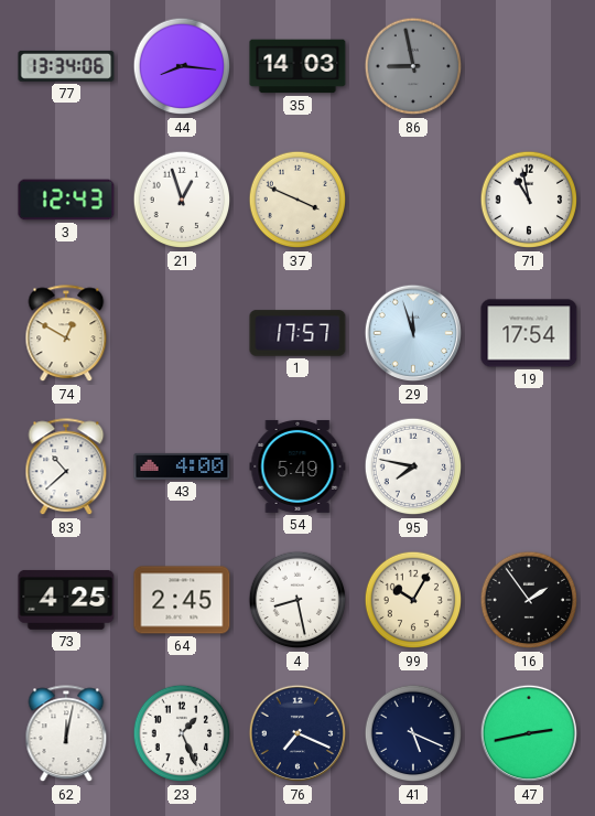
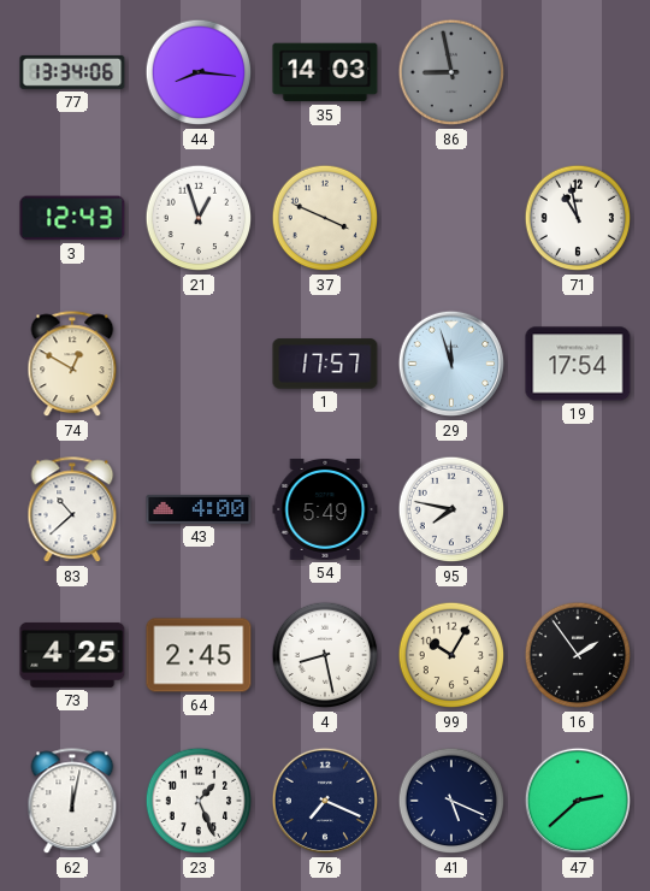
47: 2:43 -> 2:38 (578, 801)
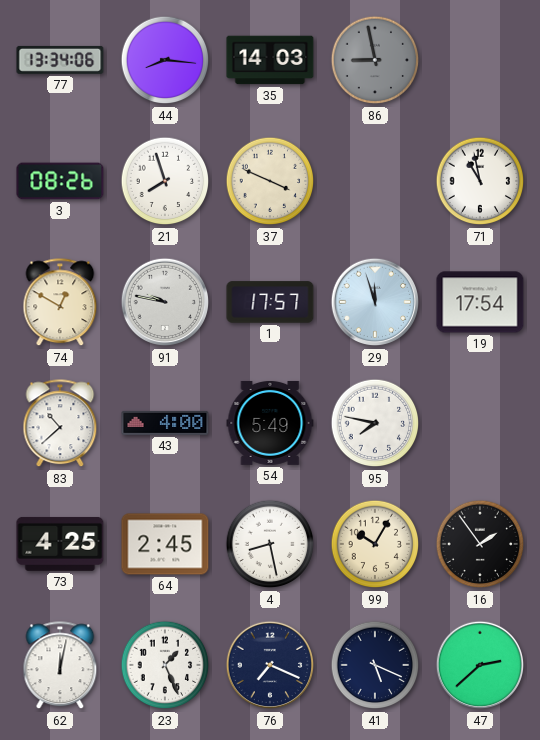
3: 12:43 -> 08:26 (60, 181)
21: 12:57 -> 7:57 (165, 181)
91: none -> 9:47 (165, 302)
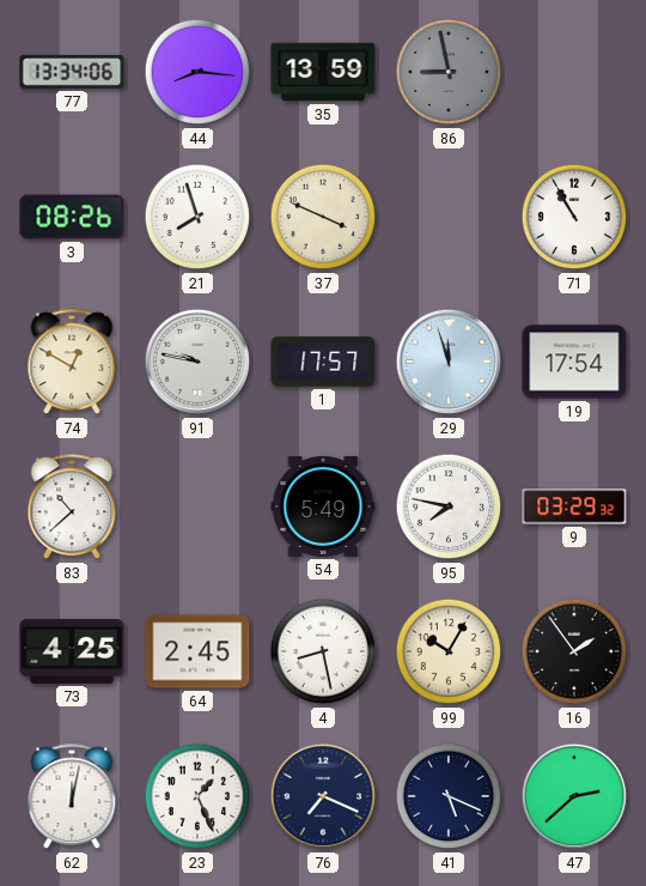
35: 14:03 -> 13:59 (323, 72)
71: 10:58 -> 10:55 (574, 217)
43: 4:00 -> none (165, 423)
9: none -> 03:29 (574, 506)
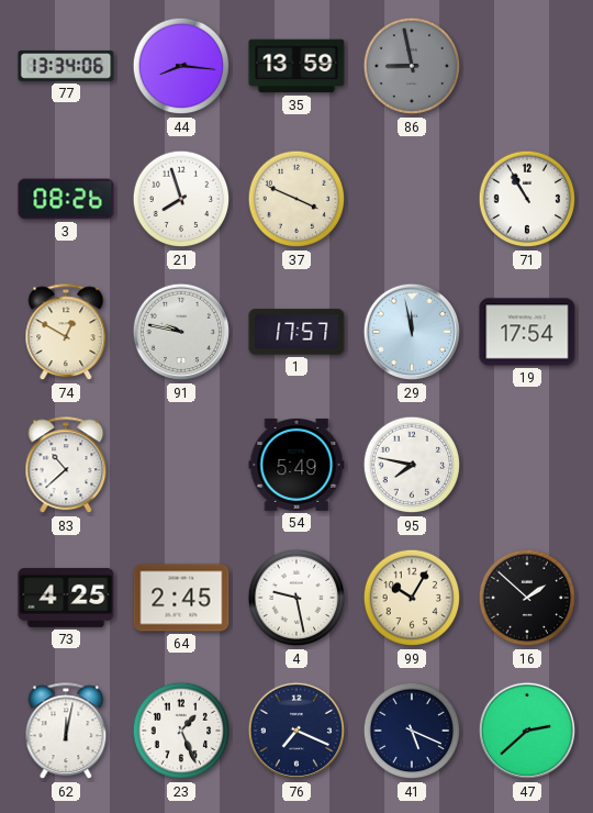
29: 11:57 -> 11:58 (412, 332)
9: 03:29 -> none (574, 506)
4: 8:28 -> 9:28 (296, 598)
16: 1:54 -> 1:52 (527, 598)
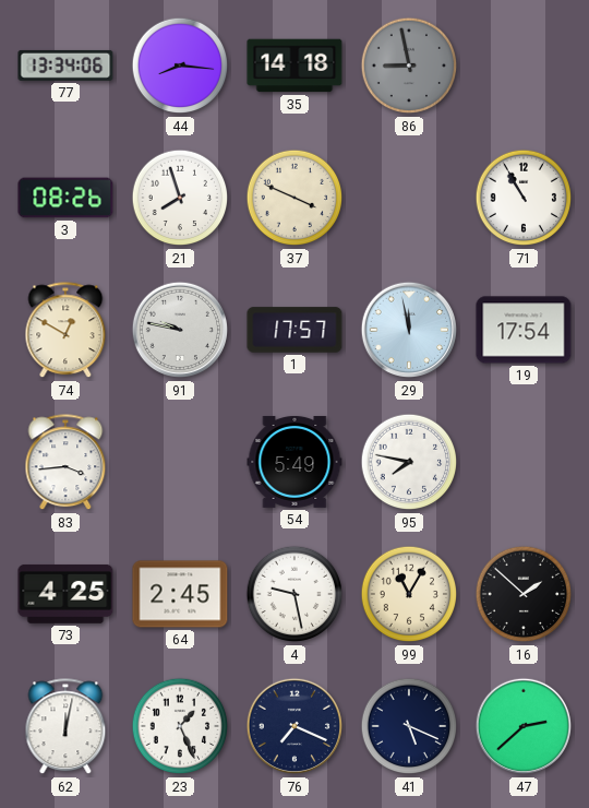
35: 13:59 -> 14:18 (294, 66)
83: 10:38 -> 3:44 (65, 463)
99: 10:05 -> 11:05 (409, 594)
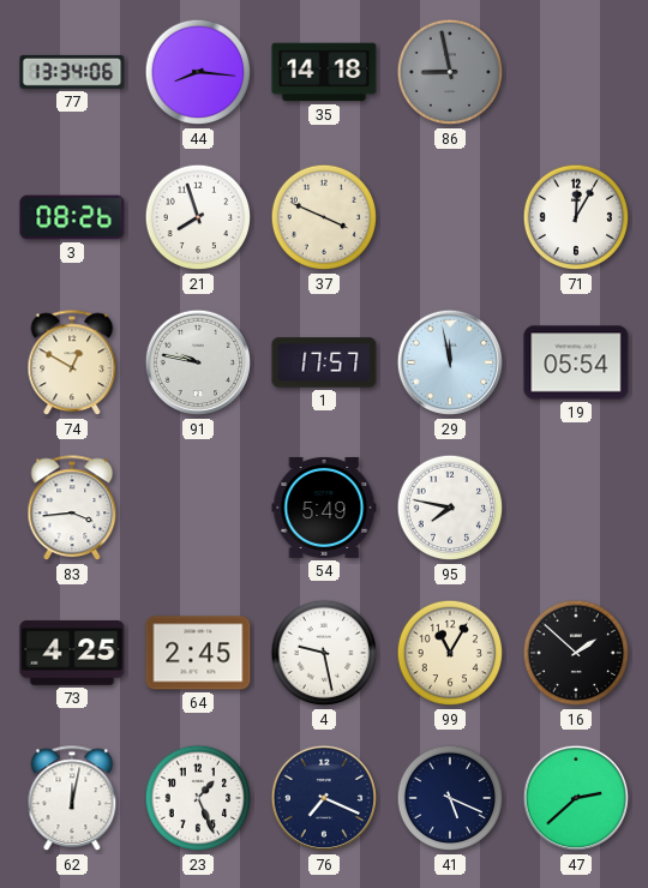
71: 10:55 -> 12:05 (576, 217)
19: 17:54 -> 05:54 (576, 362)
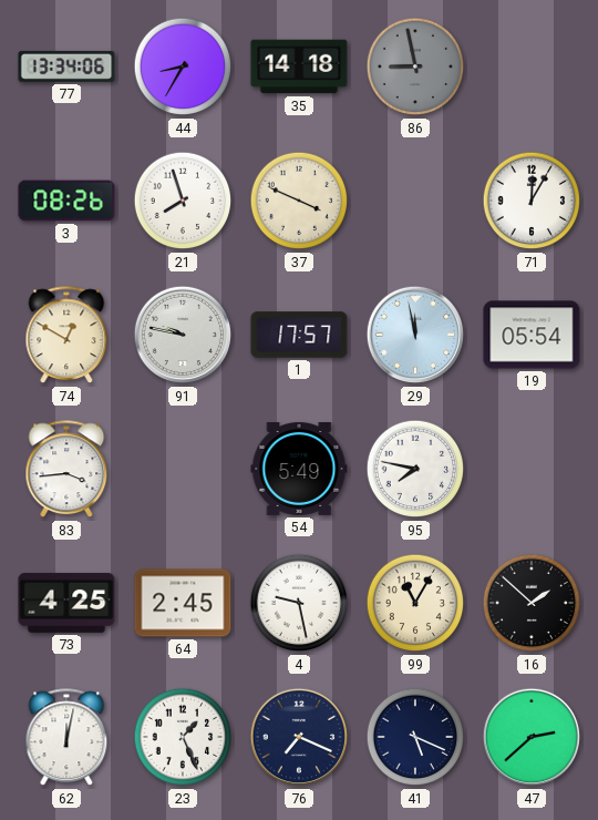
44: 8:16 -> 8:35 (183, 66)
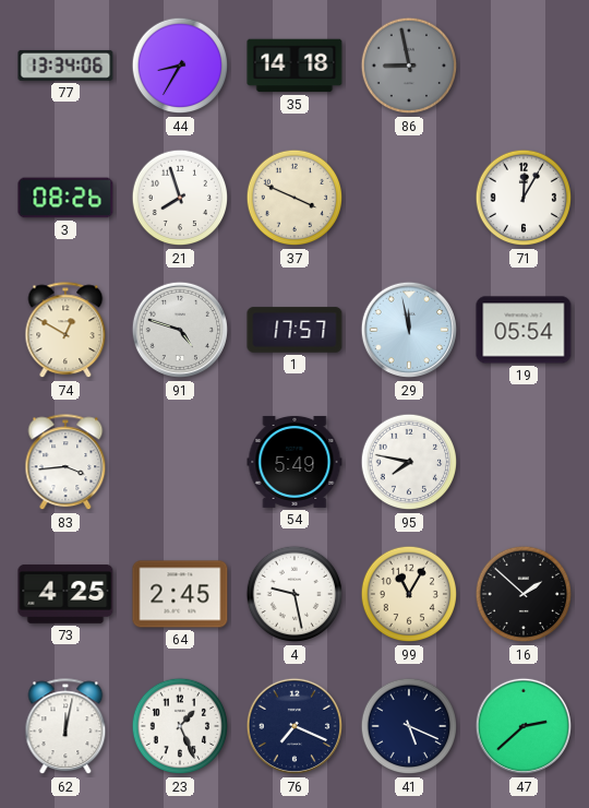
91: 9:47 -> 4:48 (180, 330)
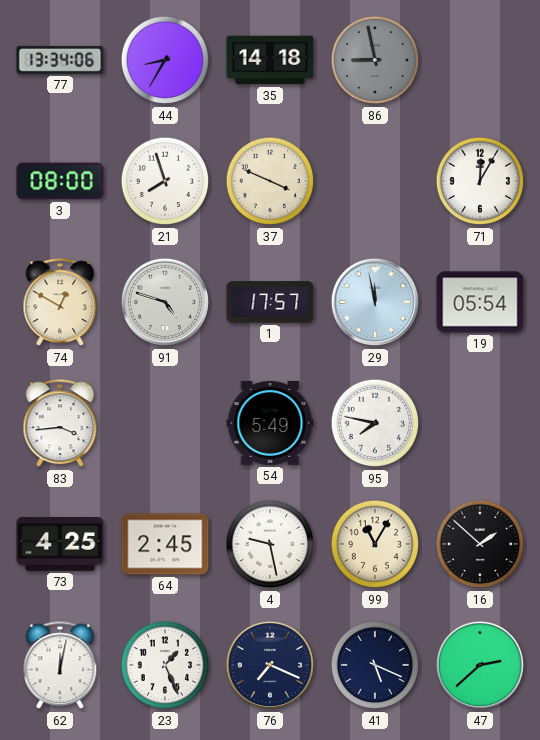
3: 08:26 -> 08:00 (60, 181)
